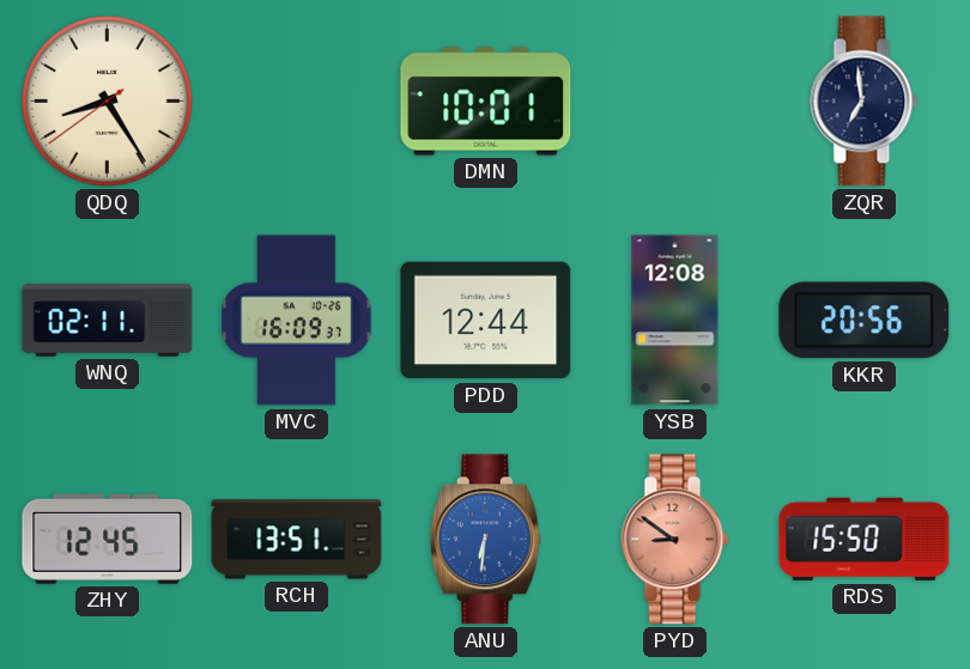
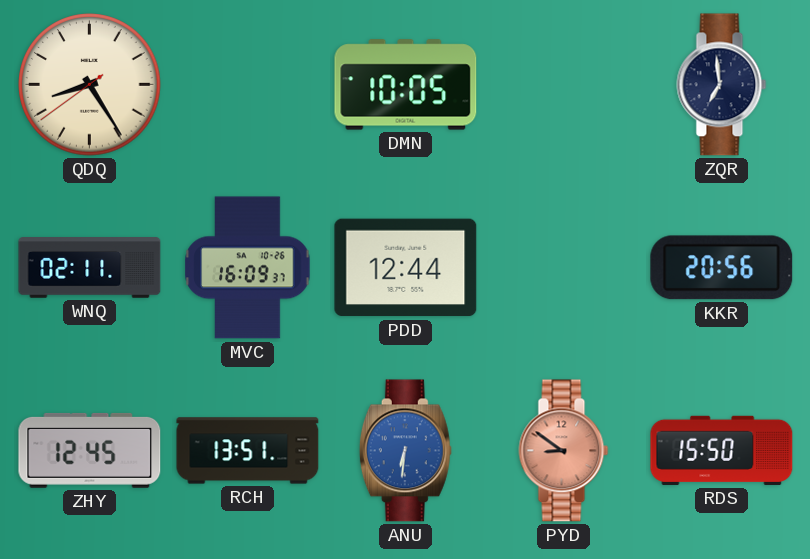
DMN: 10:01 -> 10:05 (406, 85)
YSB: 12:08 -> none (675, 321)
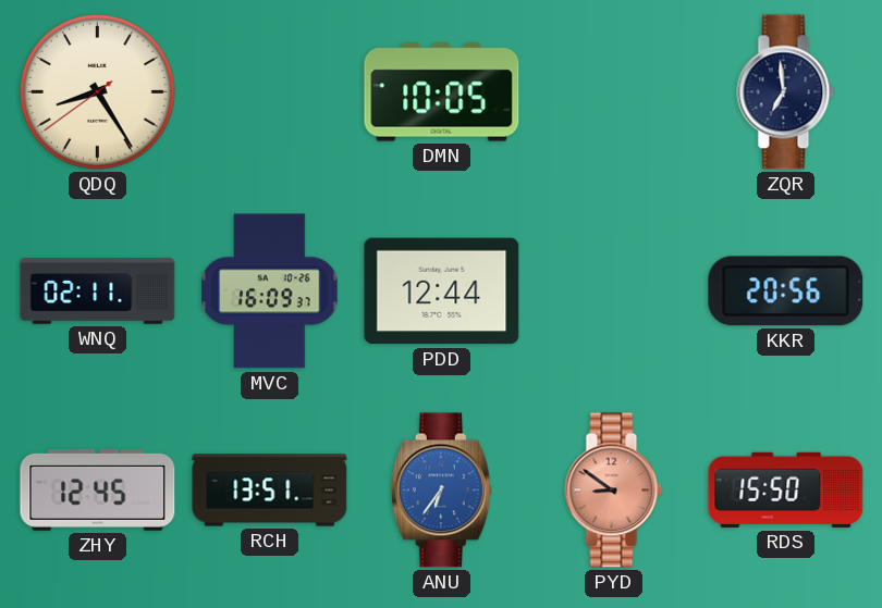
ANU: 6:31 -> 6:36 (441, 491)
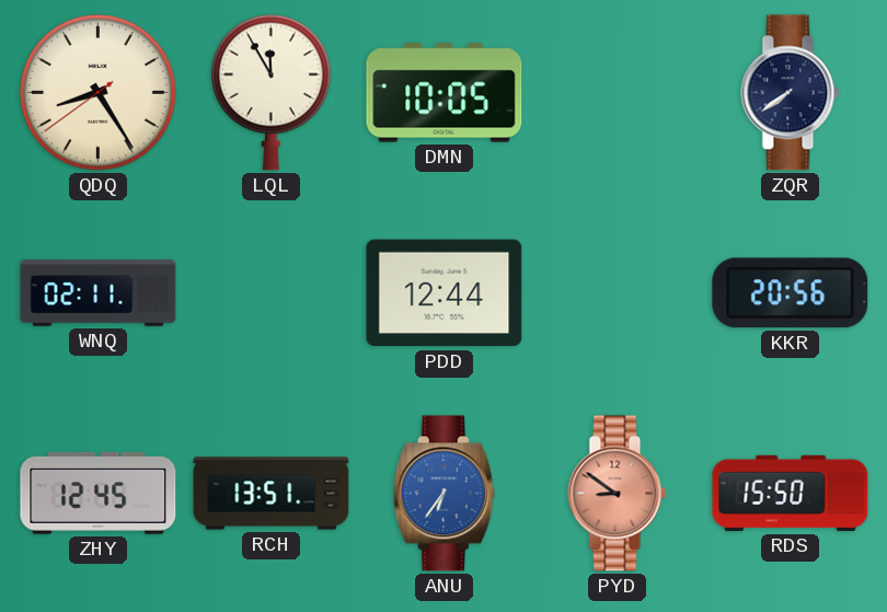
LQL: none -> 11:55 (272, 92)
ZQR: 6:59 -> 7:39 (791, 93)
MVC: 16:09 -> none (270, 291)
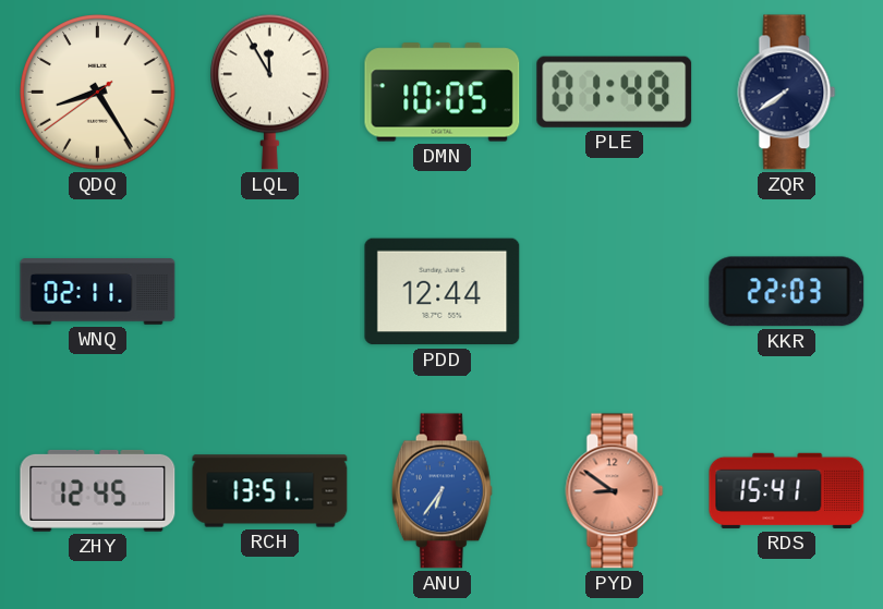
PLE: none -> 01:48 (615, 92)
KKR: 20:56 -> 22:03 (787, 292)
RDS: 15:50 -> 15:41 (787, 490)
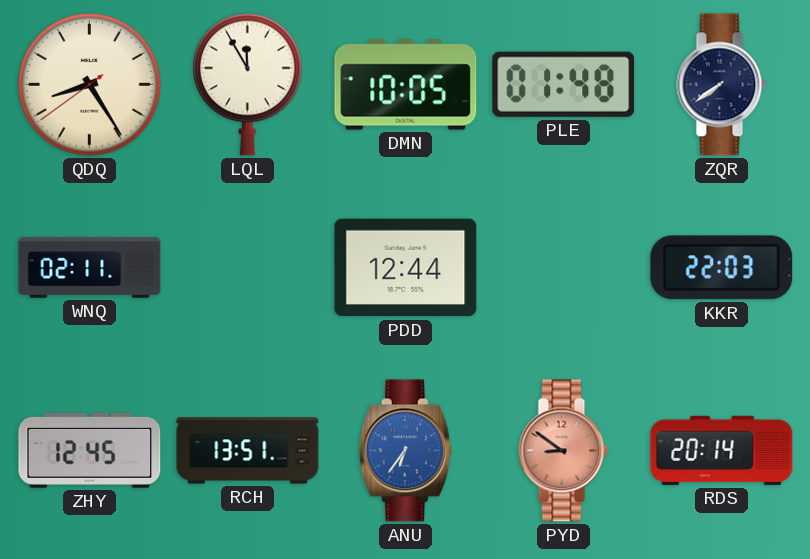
RDS: 15:41 -> 20:14 (722, 450)
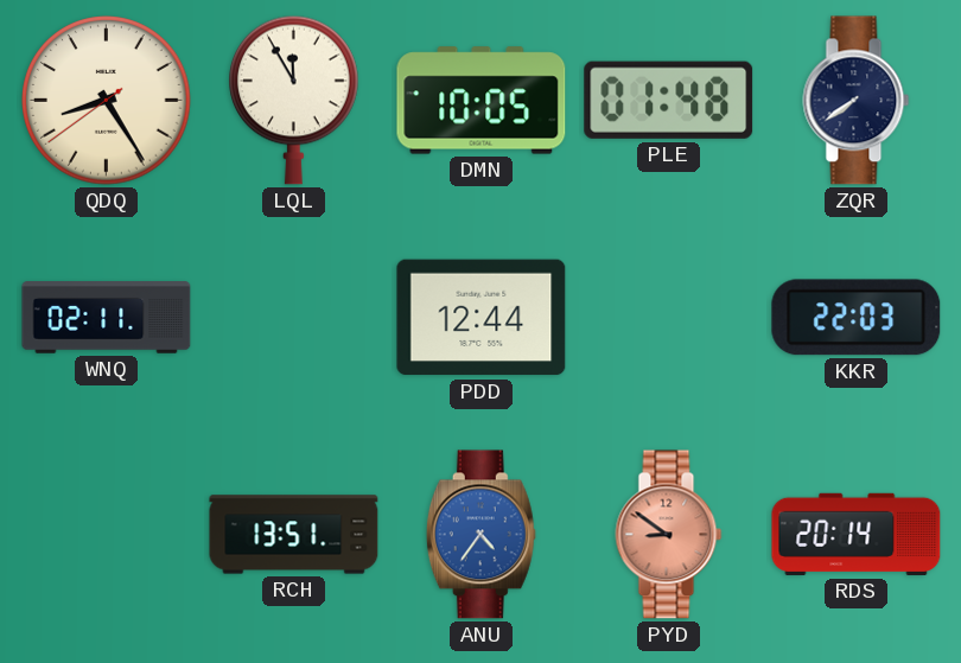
ZHY: 12:45 -> none (90, 450)
ANU: 6:36 -> 4:36 (480, 535)
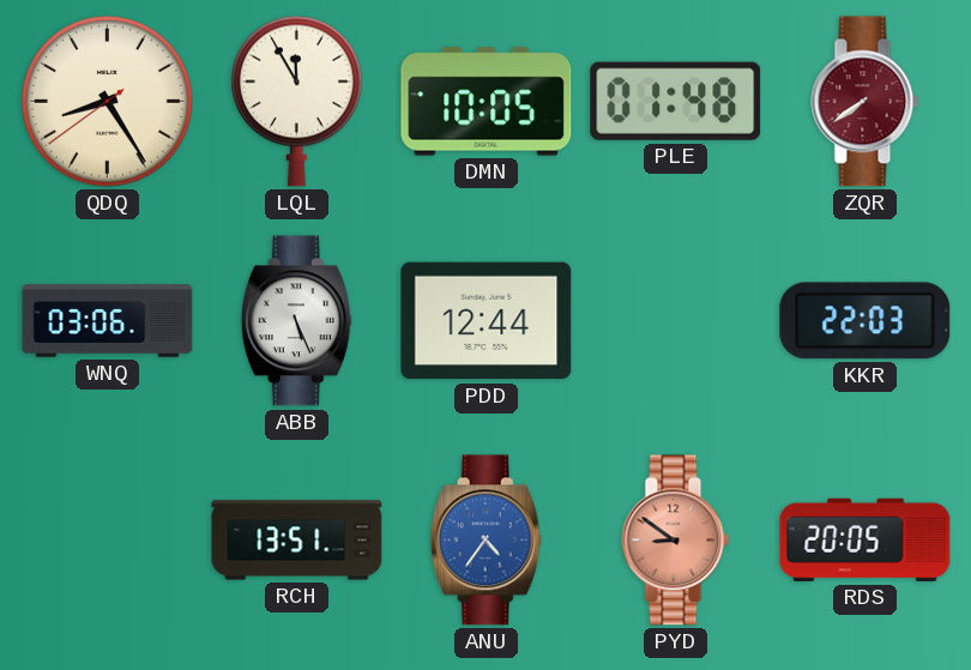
ZQR dial: navy -> burgundy (866, 102)
WNQ: 02:11 -> 03:06 (108, 321)
ABB: none -> 5:26 (296, 321)
RDS: 20:14 -> 20:05 (866, 539)
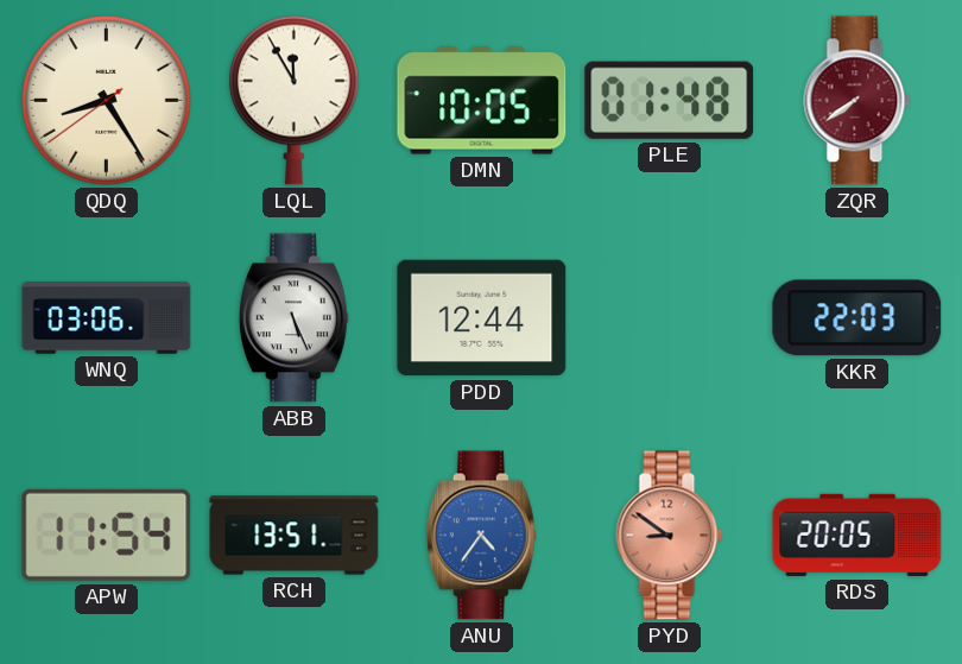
APW: none -> 11:54 (107, 535)
